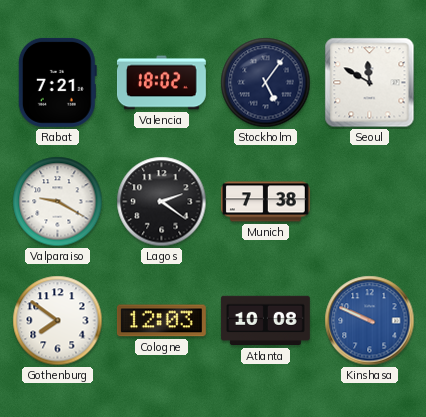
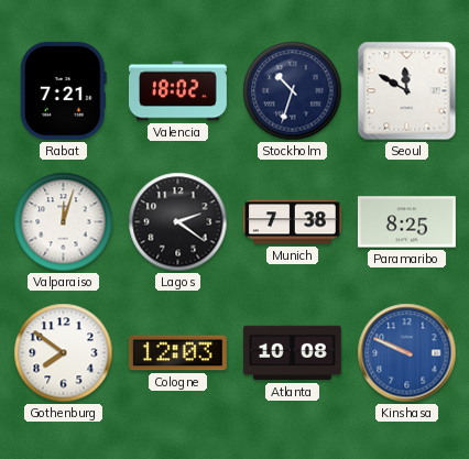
Stockholm: 5:06 -> 10:33 (293, 91)
Valparaiso: 9:20 -> 12:03 (64, 222)
Paramaribo: none -> 8:25 (406, 222)
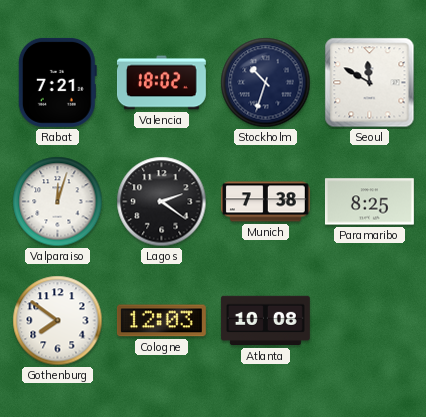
Kinshasa: 9:49 -> none (407, 353)
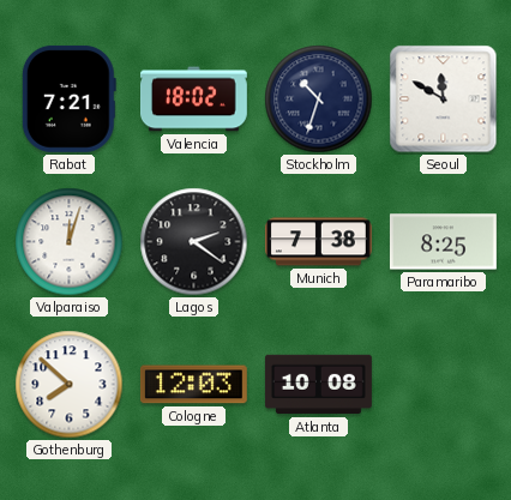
Gothenburg: 7:51 -> 7:52 (70, 385)
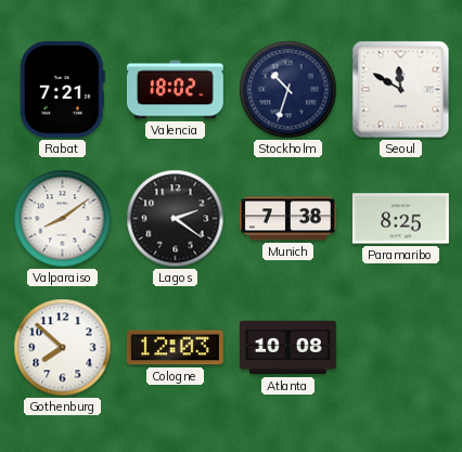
Valparaiso: 12:03 -> 8:09 (63, 219)
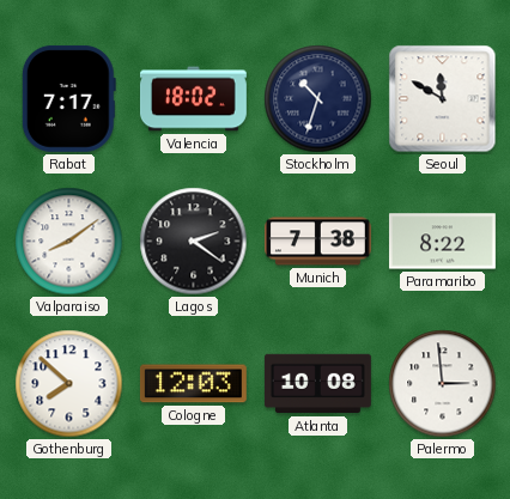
Rabat: 7:21 -> 7:17 (68, 98)
Paramaribo: 8:25 -> 8:22 (442, 242)
Palermo: none -> 2:59 (443, 384)
